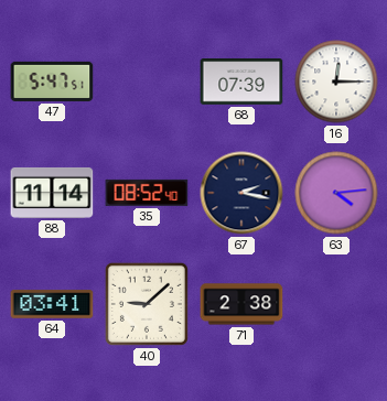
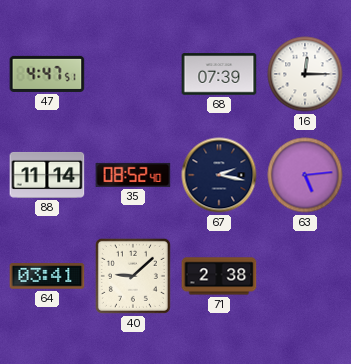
47: 5:47 -> 4:47 (47, 74)
63: 4:14 -> 5:14 (305, 175)
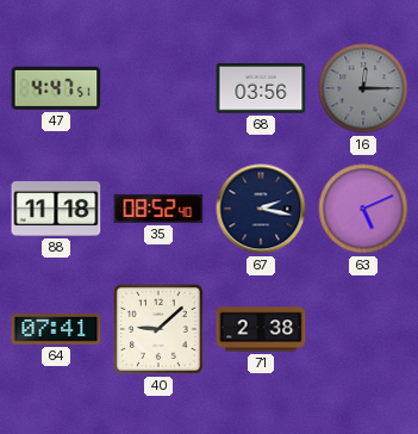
68: 07:39 -> 03:56 (261, 88)
16 dial: white -> grey (363, 88)
88: 11:14 -> 11:18 (56, 209)
63: 5:14 -> 5:11 (363, 209)
64: 03:41 -> 07:41 (56, 329)
